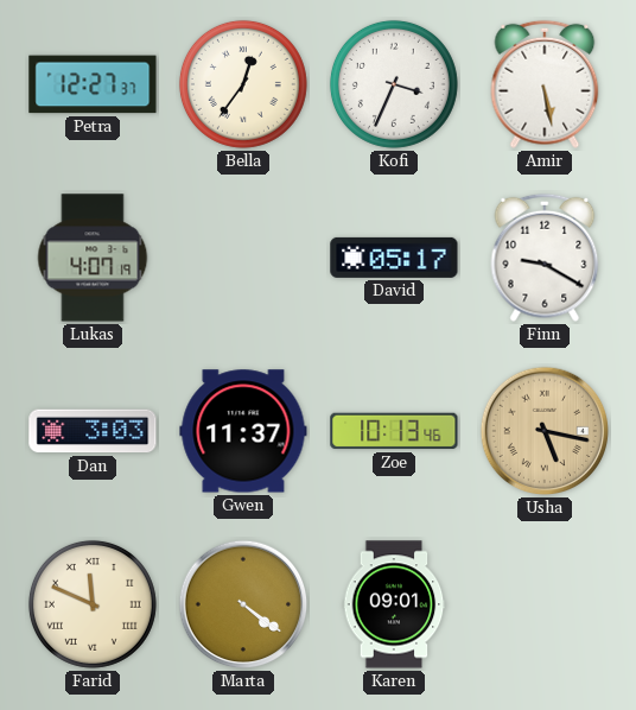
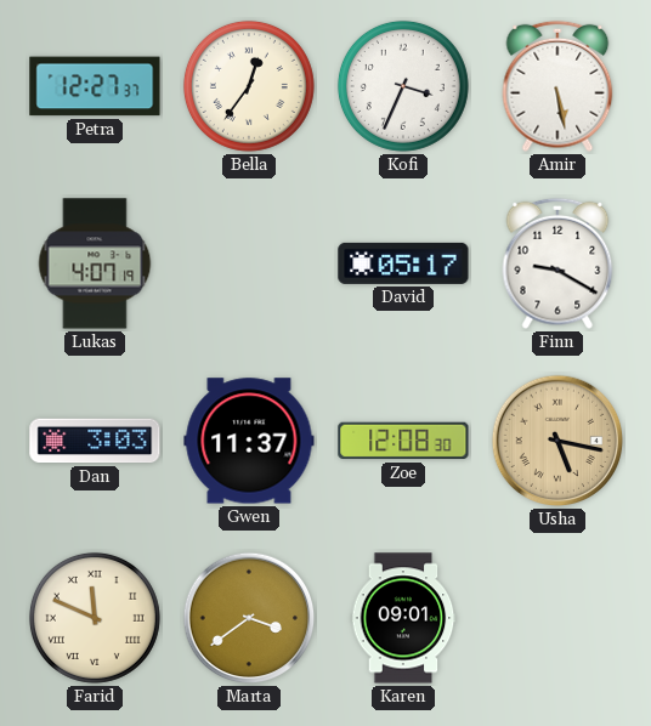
Zoe: 10:13 -> 12:08 (403, 441)
Marta: 4:21 -> 3:39 (249, 618)
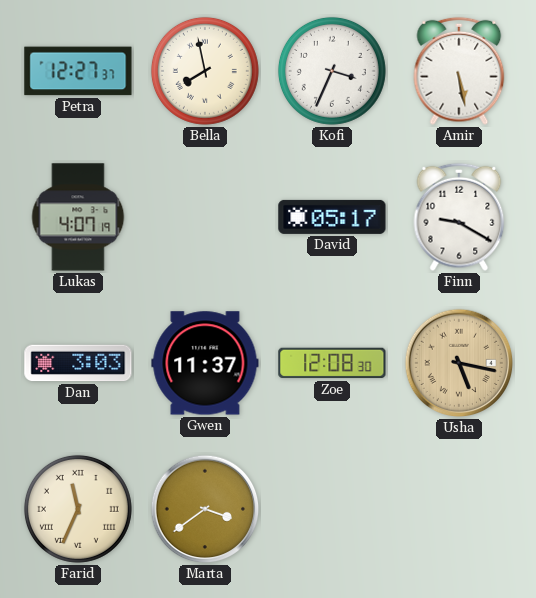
Bella: 12:36 -> 7:58 (205, 71)
Farid: 11:49 -> 11:34 (78, 509)
Karen: 09:01 -> none (403, 618)
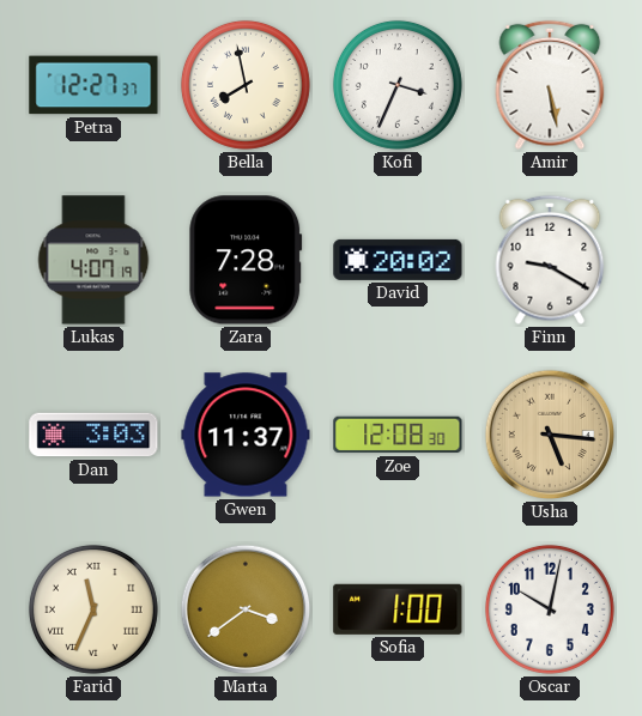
Zara: none -> 7:28 (246, 260)
David: 05:17 -> 20:02 (398, 260)
Usha: 5:17 -> 5:16 (550, 435)
Sofia: none -> 1:00 (398, 609)
Oscar: none -> 10:02 (550, 609)
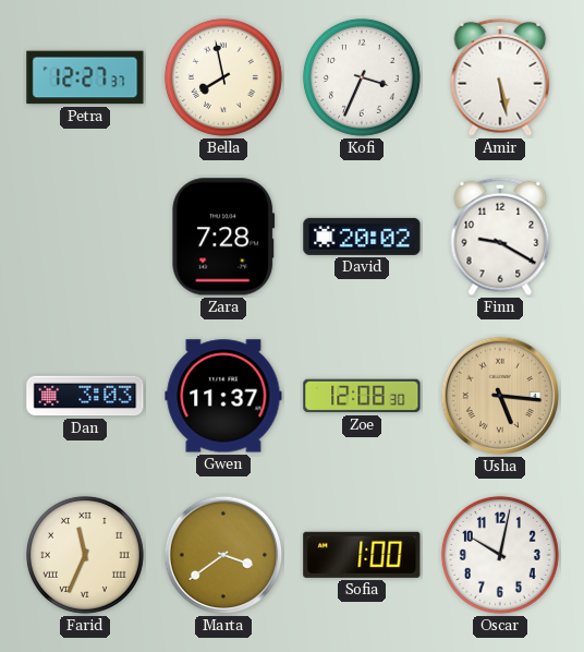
Lukas: 4:07 -> none (93, 260)
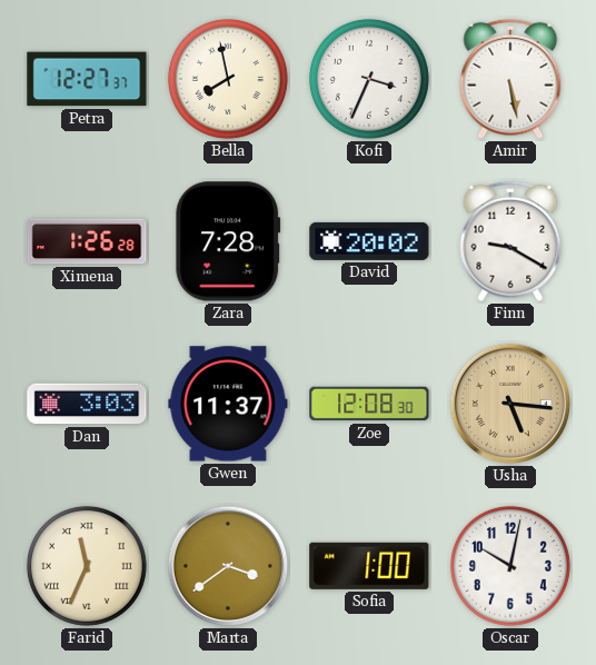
Ximena: none -> 1:26 (87, 241)
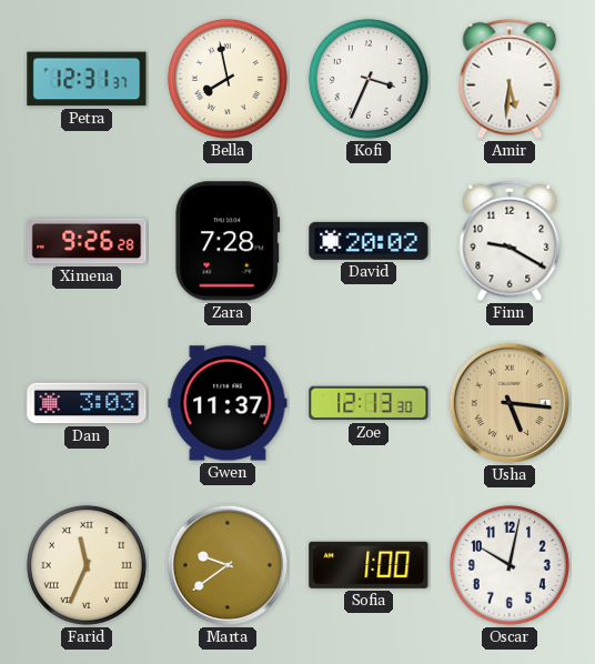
Petra: 12:27 -> 12:31 (87, 79)
Amir: 5:28 -> 5:31 (510, 79)
Ximena: 1:26 -> 9:26 (87, 241)
Zoe: 12:08 -> 12:13 (369, 403)
Marta: 3:39 -> 9:39 (228, 565)
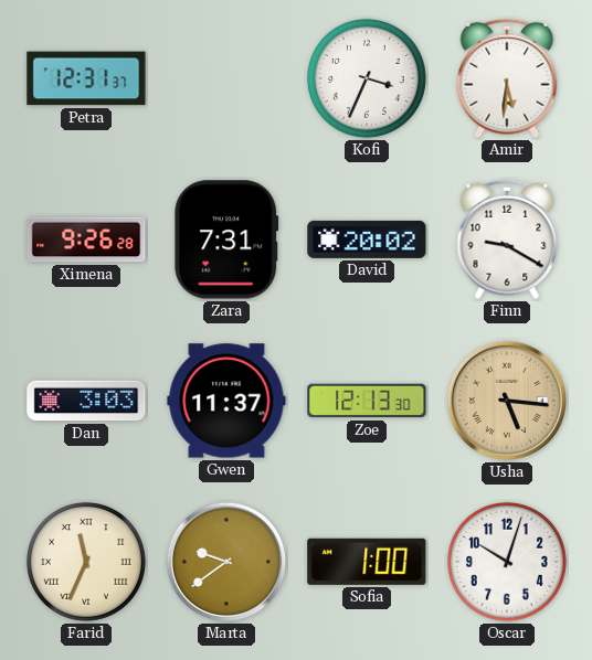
Bella: 7:58 -> none (228, 79)
Zara: 7:28 -> 7:31 (226, 239)
Oscar: 10:02 -> 10:03 (507, 562)
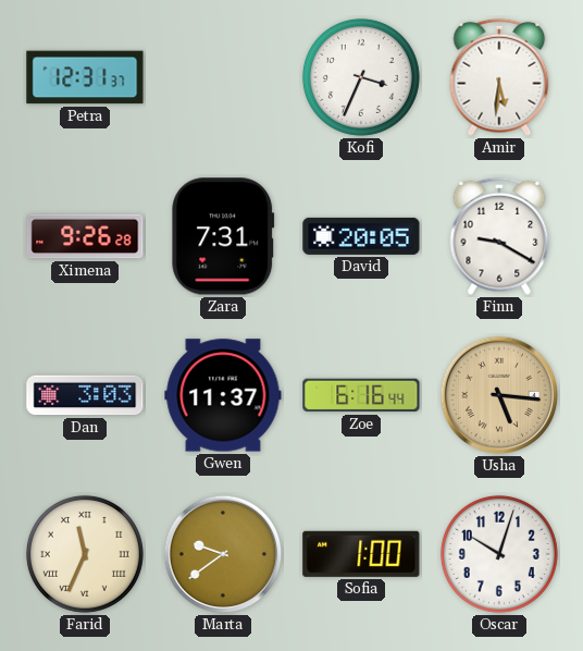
David: 20:02 -> 20:05 (361, 236)
Zoe: 12:13 -> 6:16 (361, 395)
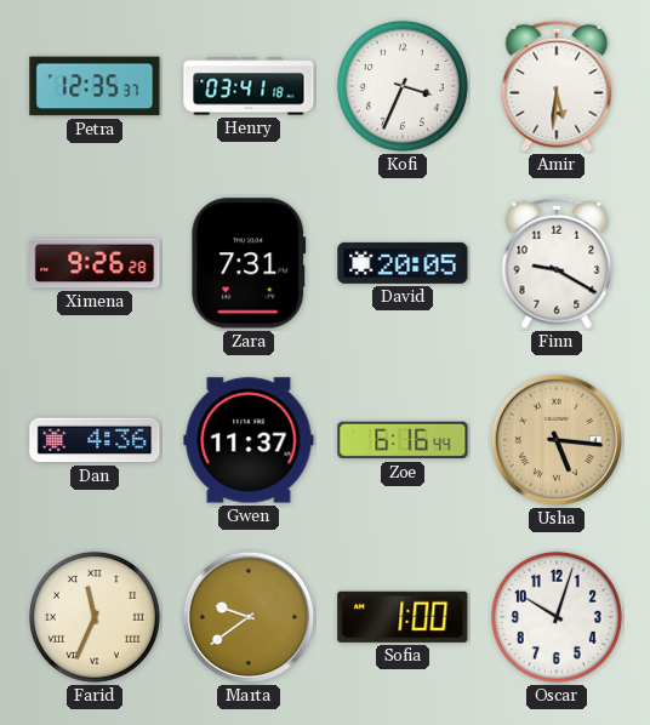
Petra: 12:31 -> 12:35 (95, 86)
Henry: none -> 03:41 (249, 86)
Dan: 3:03 -> 4:36 (95, 440)
